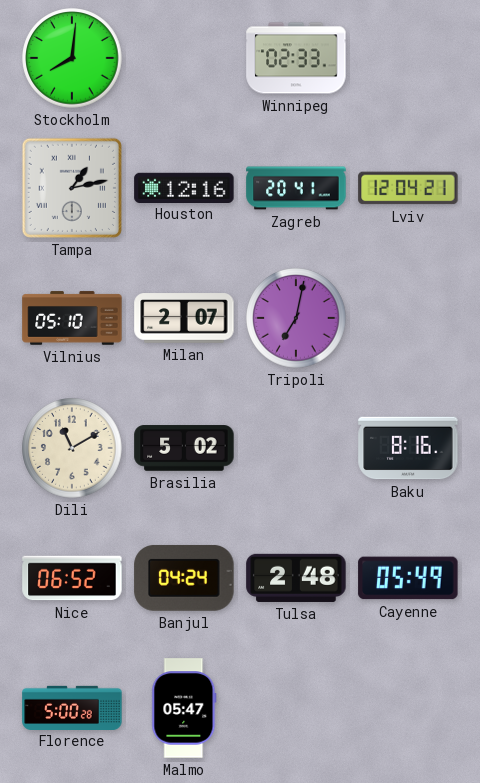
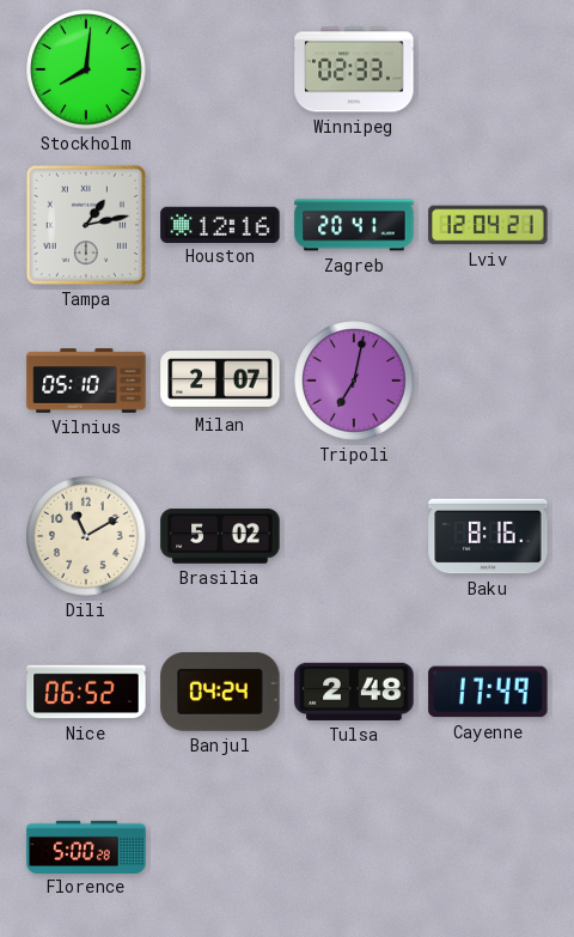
Cayenne: 05:49 -> 17:49 (488, 692)
Malmo: 05:47 -> none (184, 708)
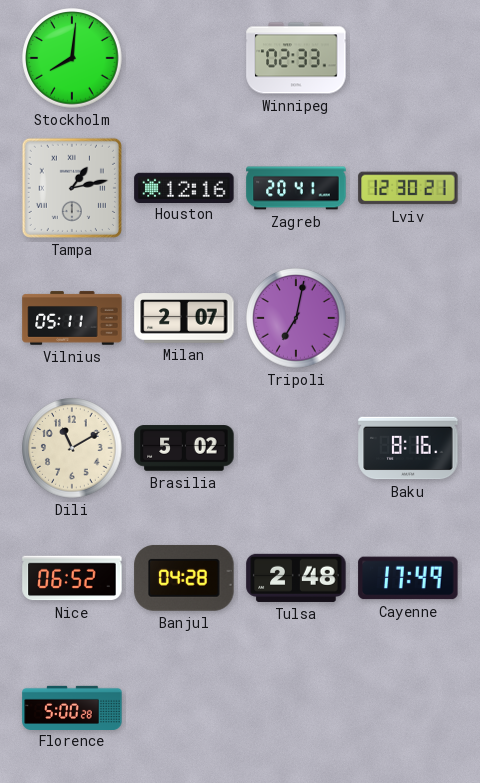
Lviv: 12:04 -> 12:30 (408, 188)
Vilnius: 05:10 -> 05:11 (72, 318)
Banjul: 04:24 -> 04:28 (184, 578)
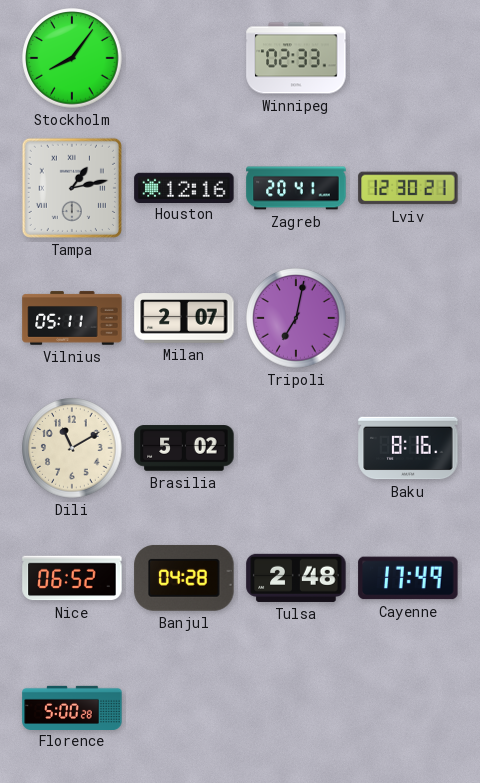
Stockholm: 8:01 -> 8:06 (72, 58)
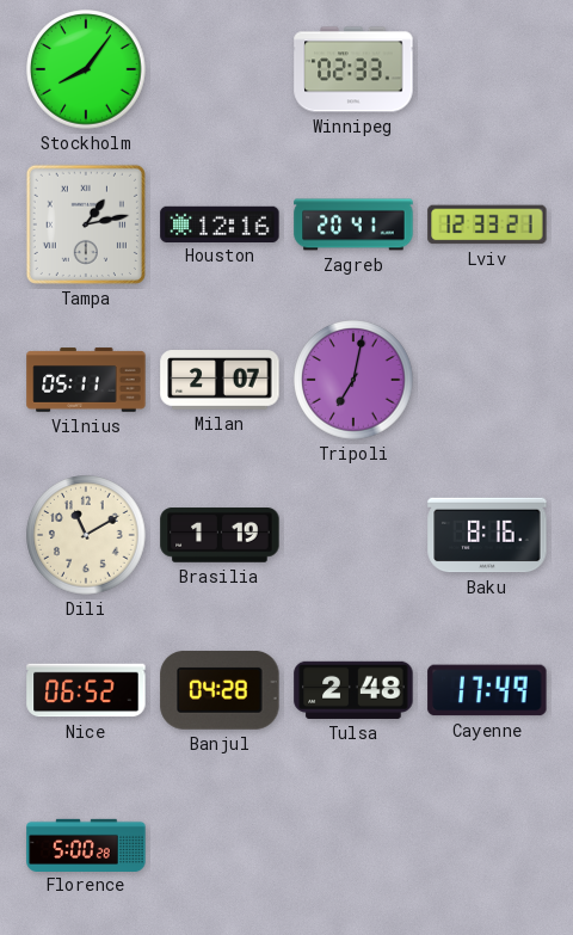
Lviv: 12:30 -> 12:33 (487, 224)
Brasilia: 5:02 -> 1:19 (220, 535)
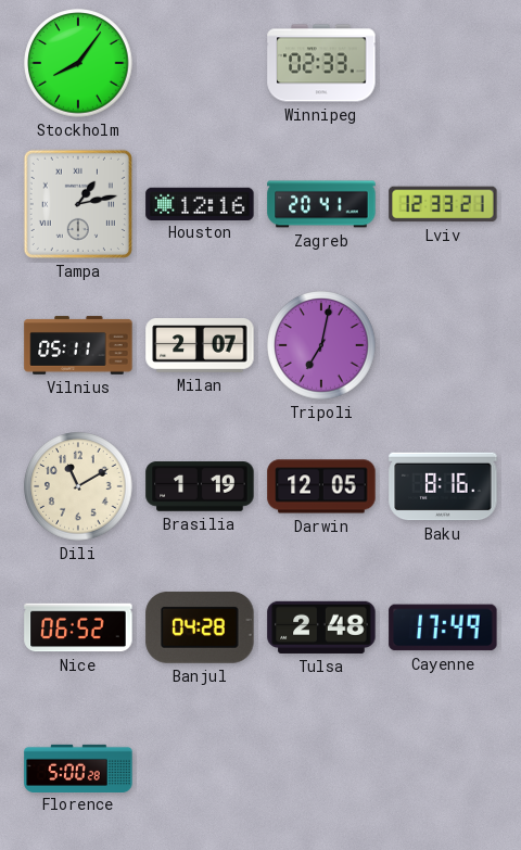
Darwin: none -> 12:05 (321, 486)
